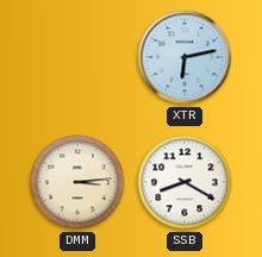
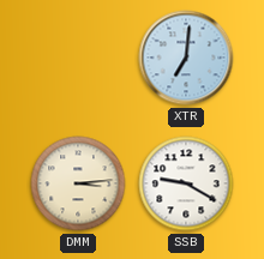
XTR: 6:13 -> 7:01 (186, 58)
SSB: 8:20 -> 9:20 (186, 183)
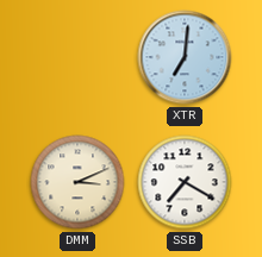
DMM: 3:14 -> 3:11 (77, 182)
SSB: 9:20 -> 7:20 (185, 182)
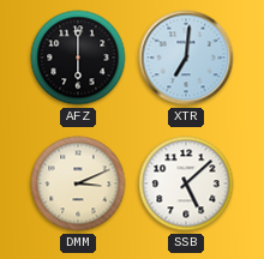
AFZ: none -> 6:00 (78, 58)
SSB: 7:20 -> 5:08 (186, 183)
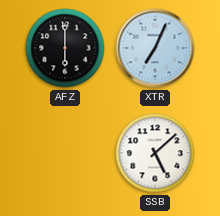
XTR: 7:01 -> 7:04 (155, 48)
DMM: 3:11 -> none (78, 183)
